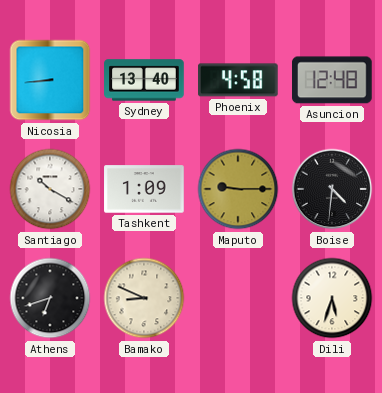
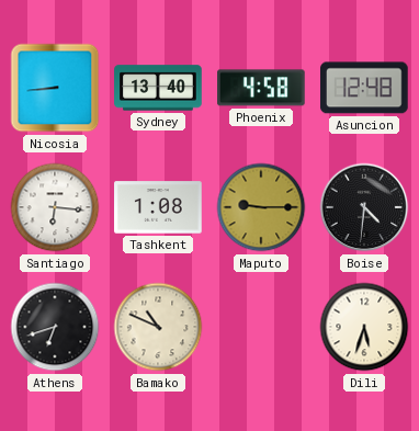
Santiago: 10:20 -> 6:16 (55, 207)
Tashkent: 1:09 -> 1:08 (158, 207)
Bamako: 8:49 -> 10:49 (158, 327)
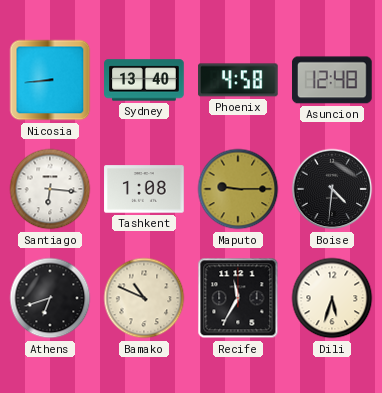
Recife: none -> 11:35 (238, 298)
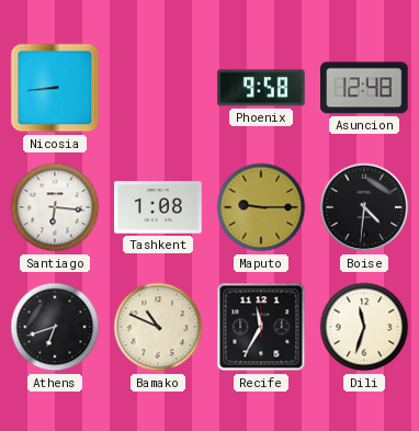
Sydney: 13:40 -> none (144, 80)
Phoenix: 4:58 -> 9:58 (262, 88)
Dili: 5:33 -> 11:33 (364, 327)
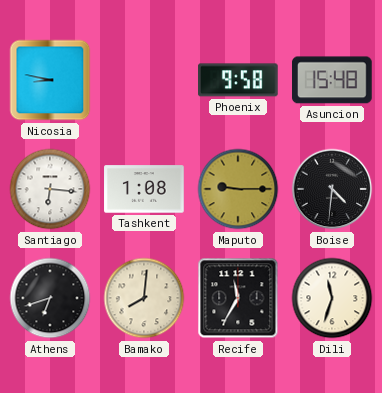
Nicosia: 8:44 -> 8:47 (50, 80)
Asuncion: 12:48 -> 15:48 (333, 80)
Bamako: 10:49 -> 8:01 (144, 298)
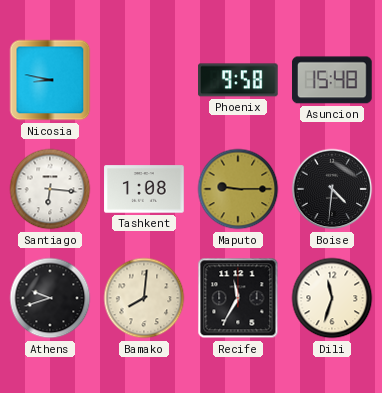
Athens: 6:42 -> 9:42 (50, 298)
